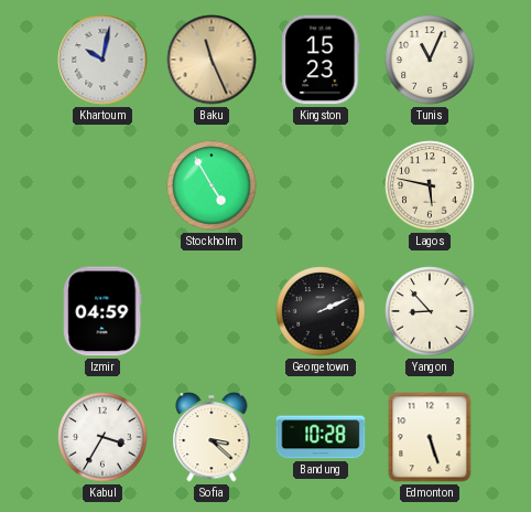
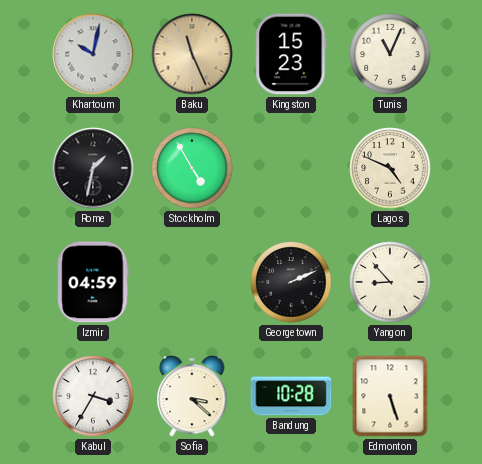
Rome: none -> 1:32 (93, 168)
Lagos: 5:47 -> 4:49 (390, 168)
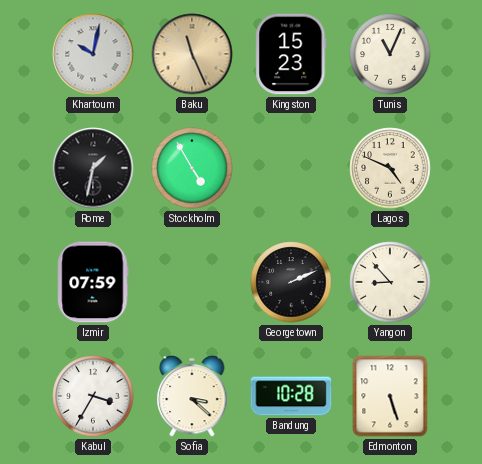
Izmir: 04:59 -> 07:59 (93, 282)
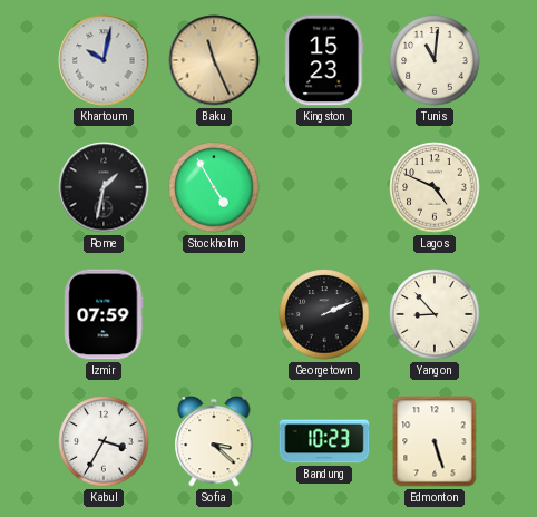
Tunis: 11:04 -> 11:01 (435, 60)
Bandung: 10:28 -> 10:23 (324, 441)
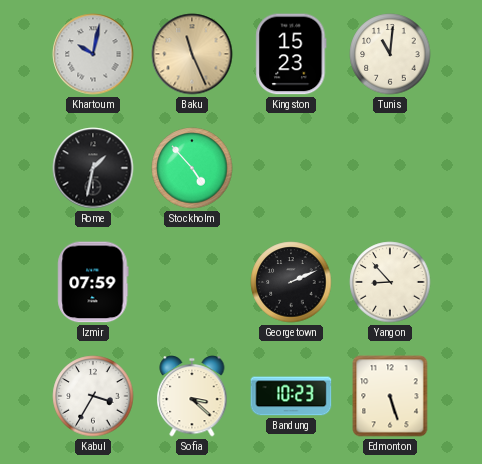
Stockholm: 4:55 -> 4:53 (192, 168)
Lagos: 4:49 -> none (435, 187)
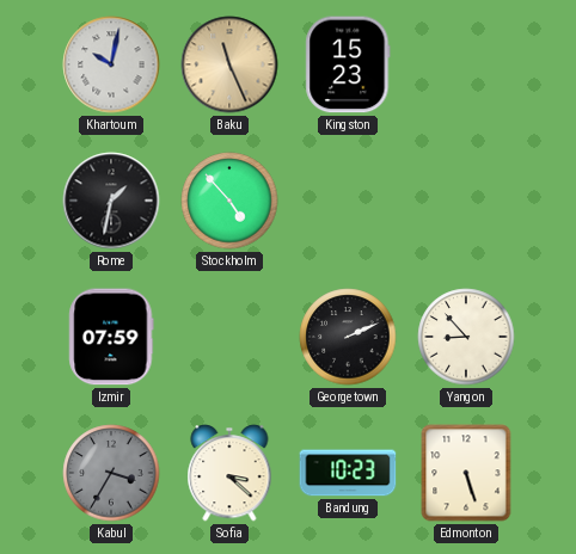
Tunis: 11:01 -> none (390, 54)
Kabul dial: white -> grey (111, 473)
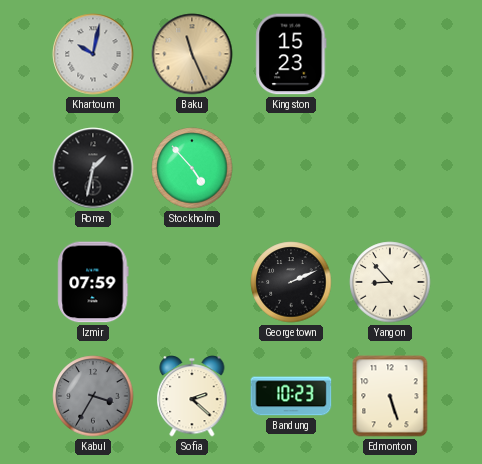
Sofia: 3:22 -> 2:22 (192, 396)
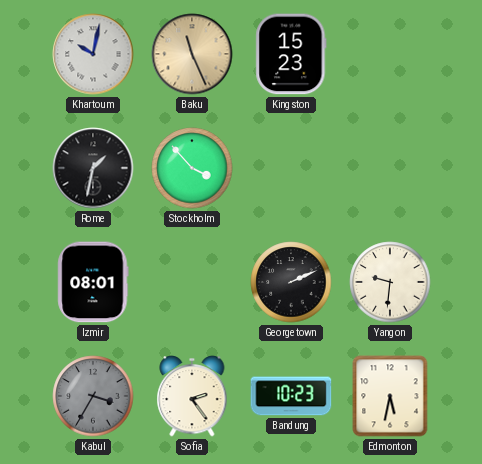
Stockholm: 4:53 -> 3:53 (192, 168)
Izmir: 07:59 -> 08:01 (93, 282)
Yangon: 8:53 -> 9:31 (390, 282)
Sofia: 2:22 -> 2:24 (192, 396)
Edmonton: 5:27 -> 5:32 (390, 396)
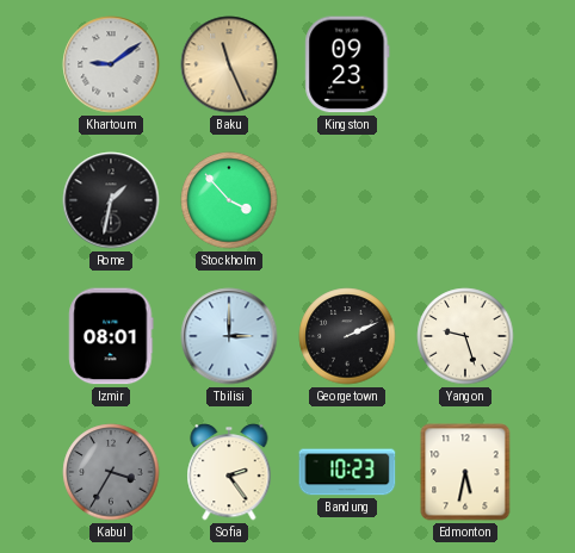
Khartoum: 10:02 -> 9:09 (111, 64)
Kingston: 15:23 -> 09:23 (347, 64)
Tbilisi: none -> 3:00 (229, 336)
Yangon: 9:31 -> 9:27 (465, 336)
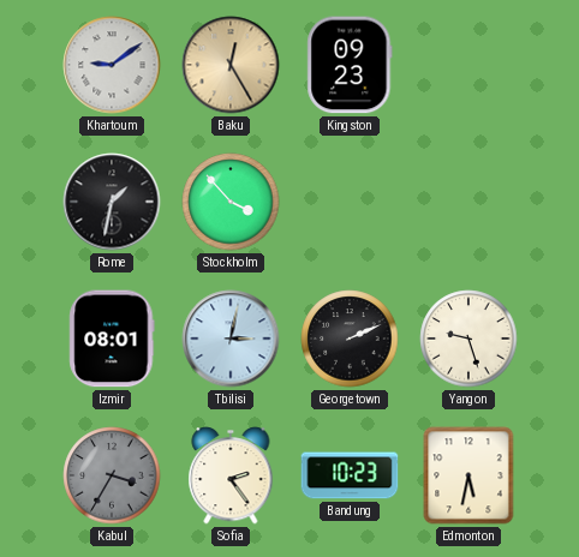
Baku: 11:26 -> 12:25 (231, 65)
Tbilisi: 3:00 -> 3:02 (231, 339)
